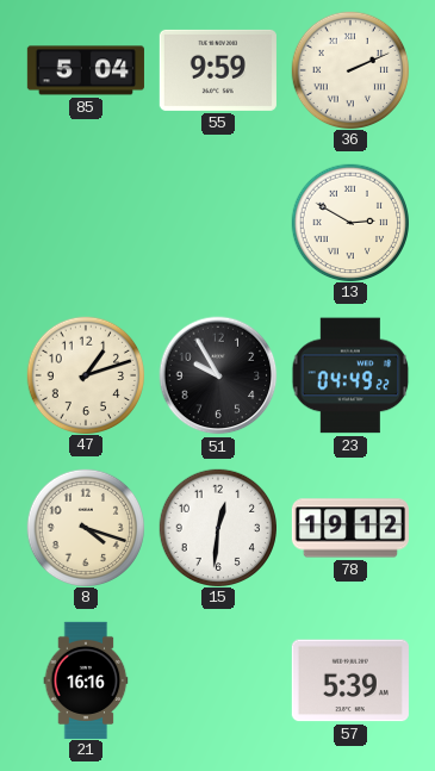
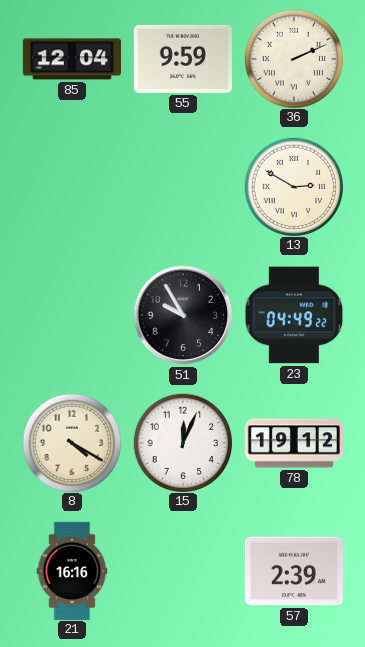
85: 5:04 -> 12:04 (72, 59)
47: 1:12 -> none (85, 374)
8: 4:18 -> 4:20 (71, 442)
15: 12:31 -> 12:04 (182, 442)
57: 5:39 -> 2:39 (294, 571)
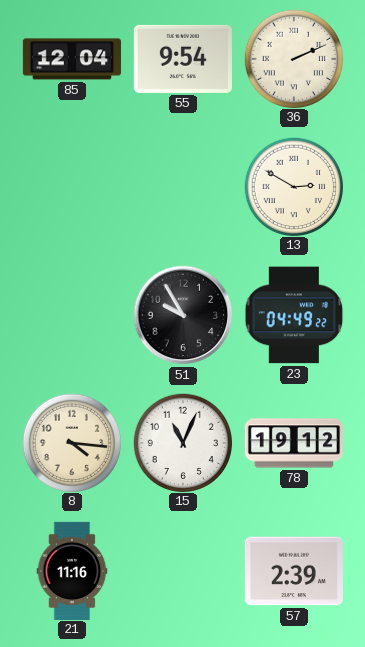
55: 9:59 -> 9:54 (183, 59)
8: 4:20 -> 4:16 (71, 442)
15: 12:04 -> 11:04 (182, 442)
21: 16:16 -> 11:16 (72, 570)
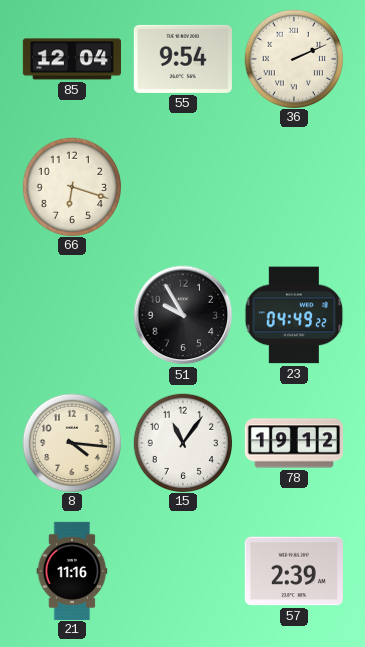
66: none -> 6:18 (71, 186)
13: 2:50 -> none (293, 186)
15: 11:04 -> 11:06 (182, 442)
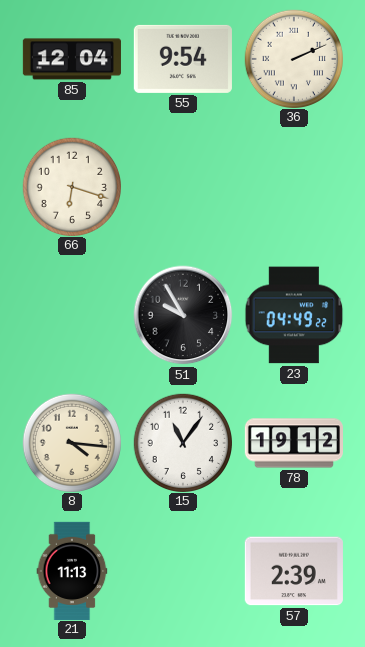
21: 11:16 -> 11:13 (72, 570)
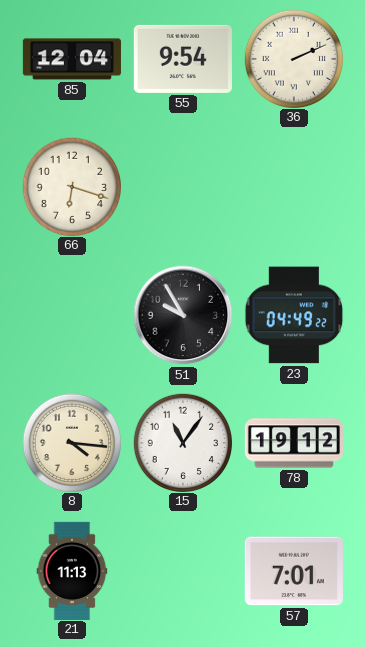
57: 2:39 -> 7:01 (294, 571)
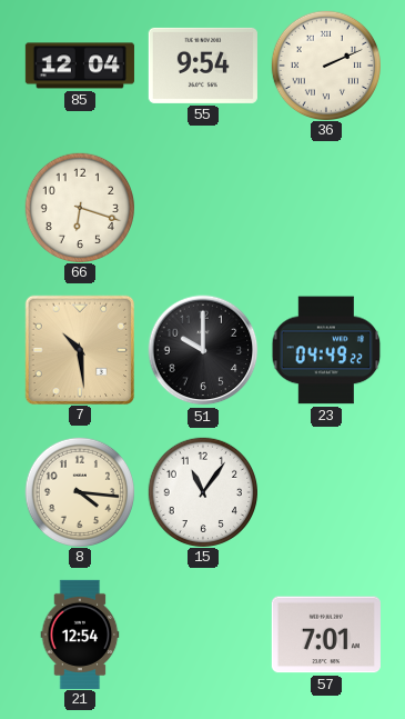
7: none -> 10:29 (79, 349)
51: 9:55 -> 10:00 (203, 350)
78: 19:12 -> none (293, 443)
21: 11:13 -> 12:54 (80, 633)
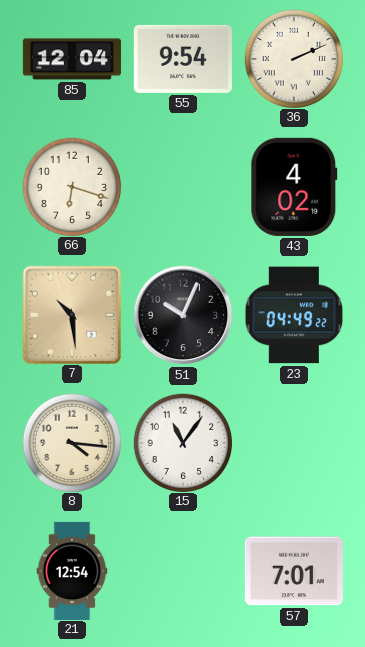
43: none -> 4:02 (294, 187)
51: 10:00 -> 10:04 (183, 315)
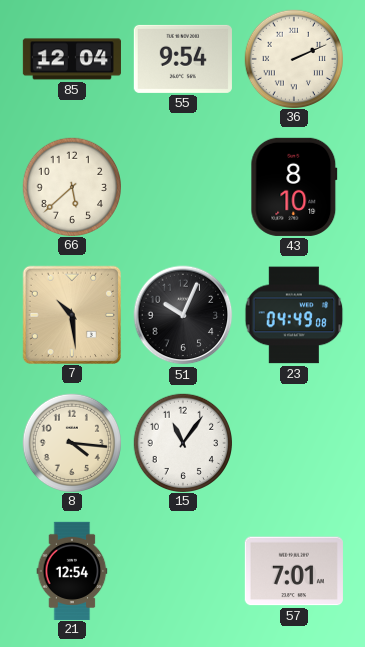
66: 6:18 -> 5:38 (71, 186)
43: 4:02 -> 8:10 (294, 187)
23: 04:49:22 -> 04:49:08 (294, 315)
